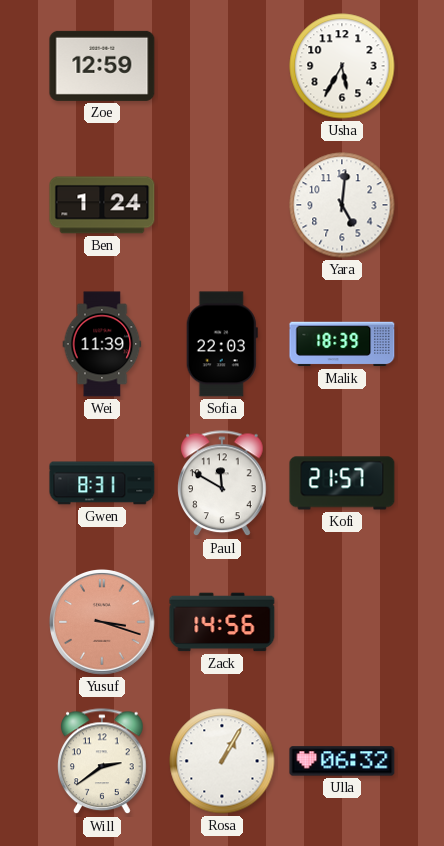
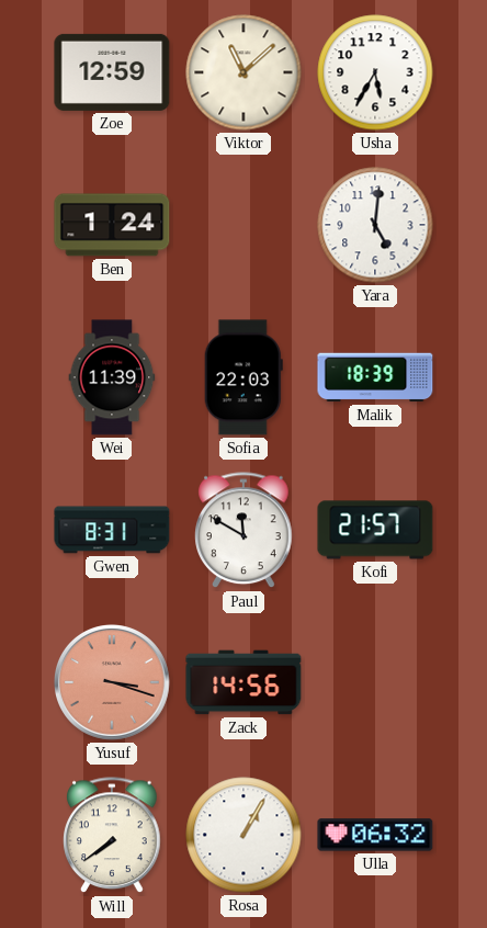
Viktor: none -> 11:08 (243, 72)
Will: 2:39 -> 7:39 (112, 836)
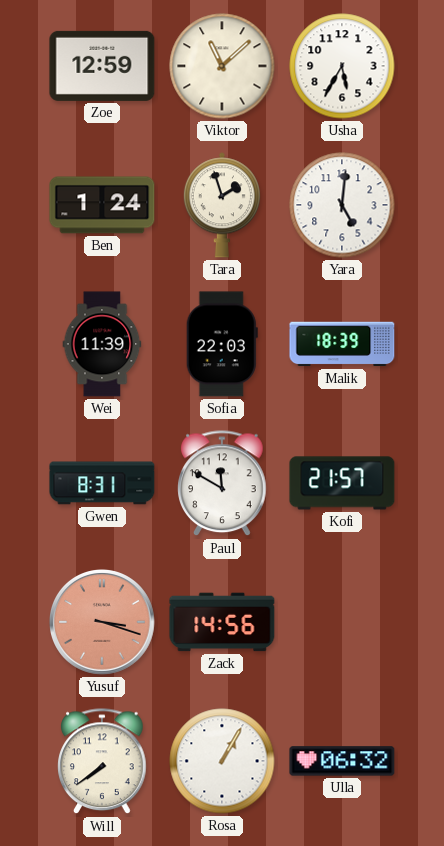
Tara: none -> 1:57 (222, 205)
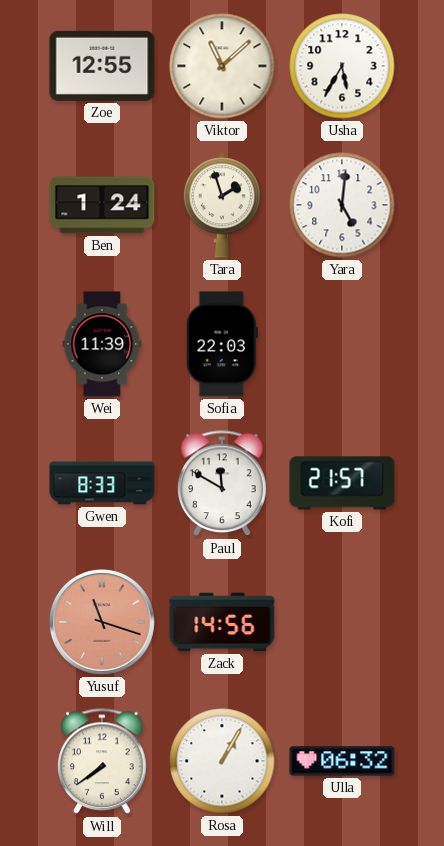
Zoe: 12:59 -> 12:55 (102, 66)
Malik: 18:39 -> none (342, 344)
Gwen: 8:31 -> 8:33 (102, 483)
Yusuf: 3:18 -> 11:18 (103, 623)
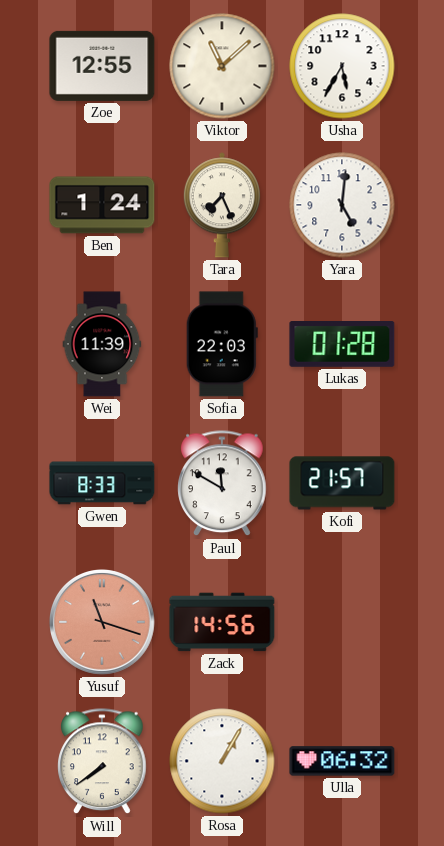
Tara: 1:57 -> 7:26 (222, 205)
Lukas: none -> 01:28 (342, 345)
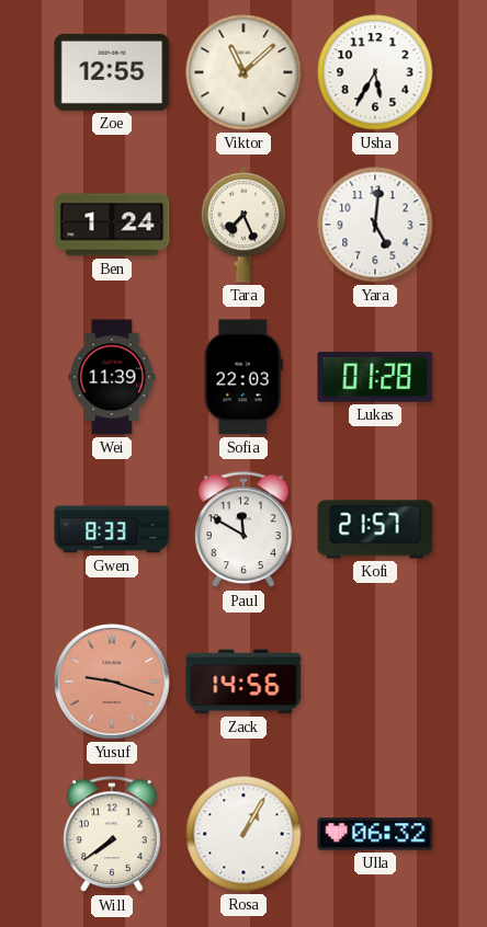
Yusuf: 11:18 -> 9:18 (113, 683)
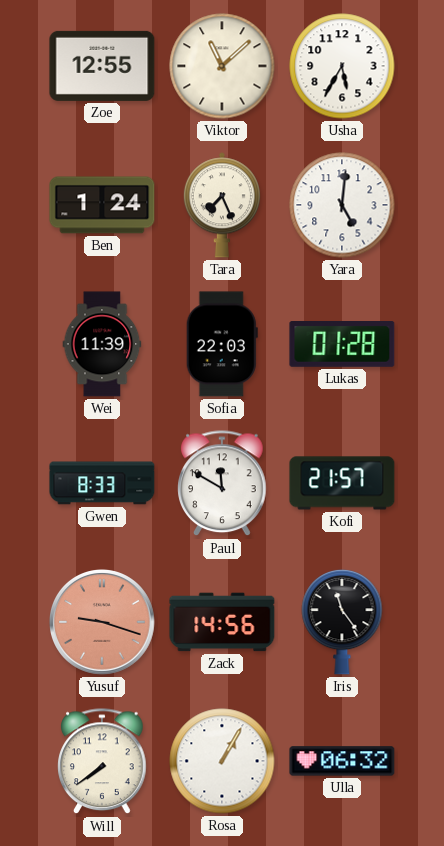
Iris: none -> 11:24 (342, 622)
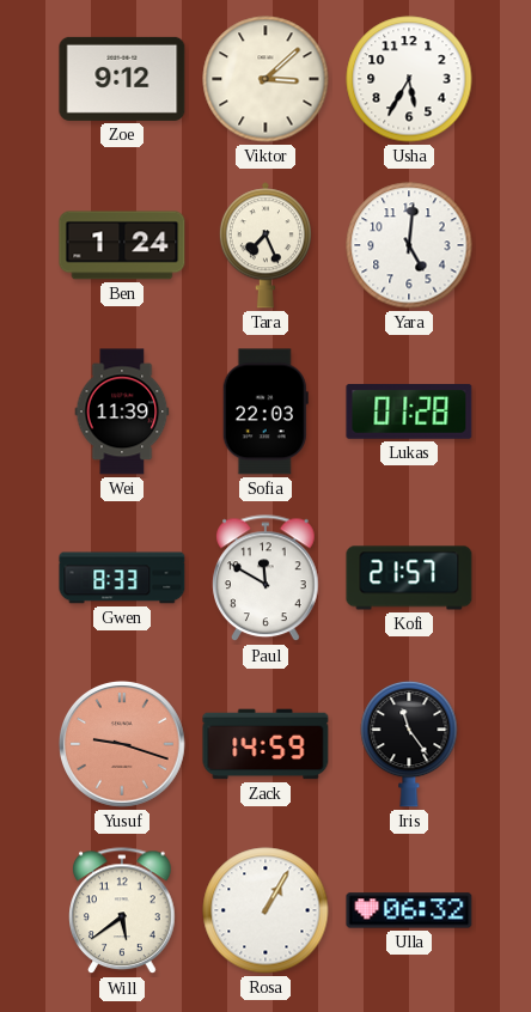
Zoe: 12:55 -> 9:12 (122, 79)
Viktor: 11:08 -> 3:08 (265, 79)
Zack: 14:56 -> 14:59 (265, 744)
Will: 7:39 -> 5:39 (122, 912)
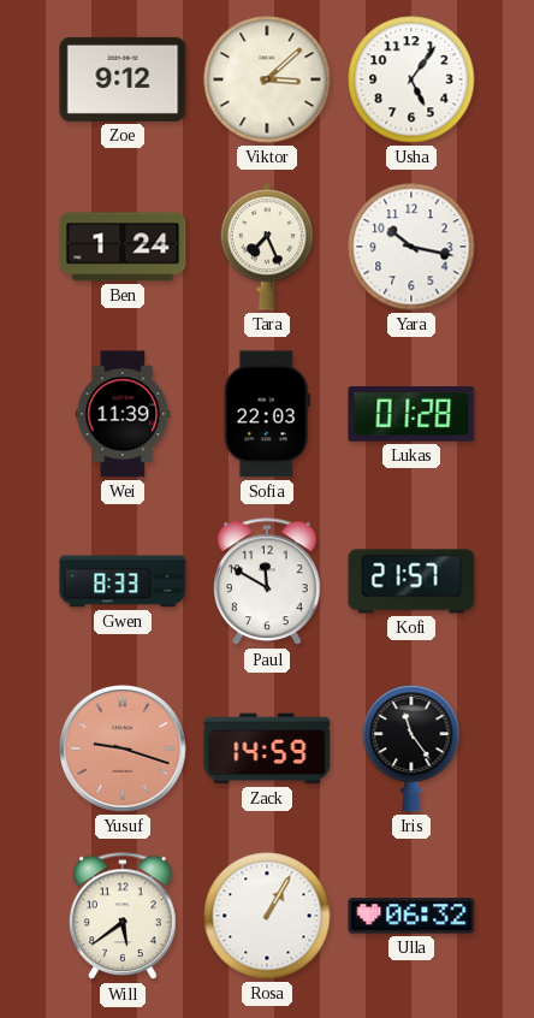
Usha: 5:35 -> 5:06 (411, 79)
Yara: 5:01 -> 10:17 (411, 247)
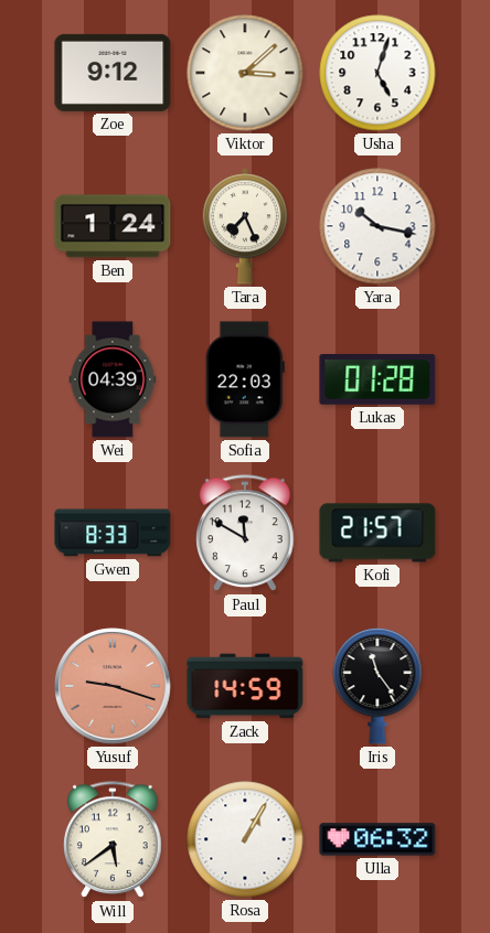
Usha: 5:06 -> 5:03 (377, 73)
Wei: 11:39 -> 04:39 (113, 379)
